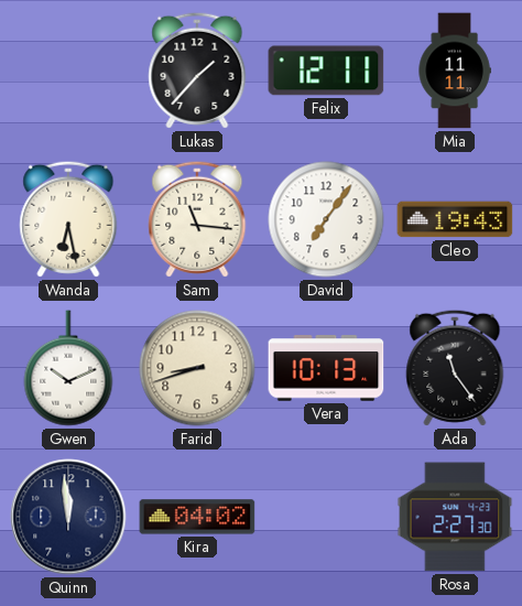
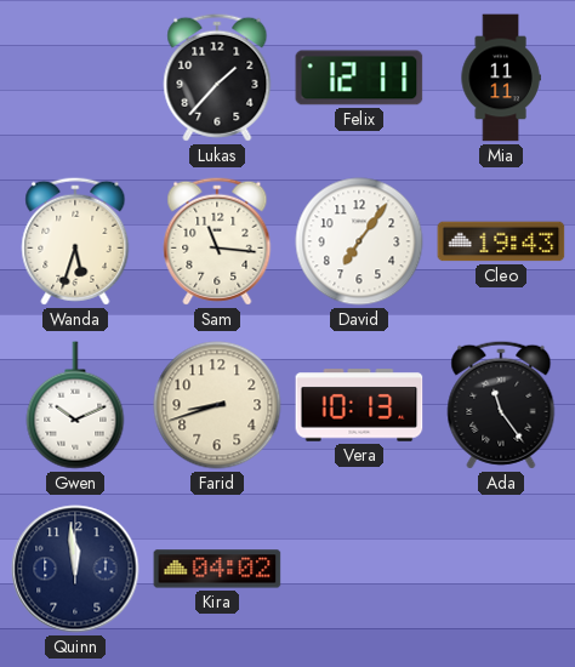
Wanda: 6:28 -> 5:33 (75, 241)
Rosa: 2:27 -> none (455, 517)
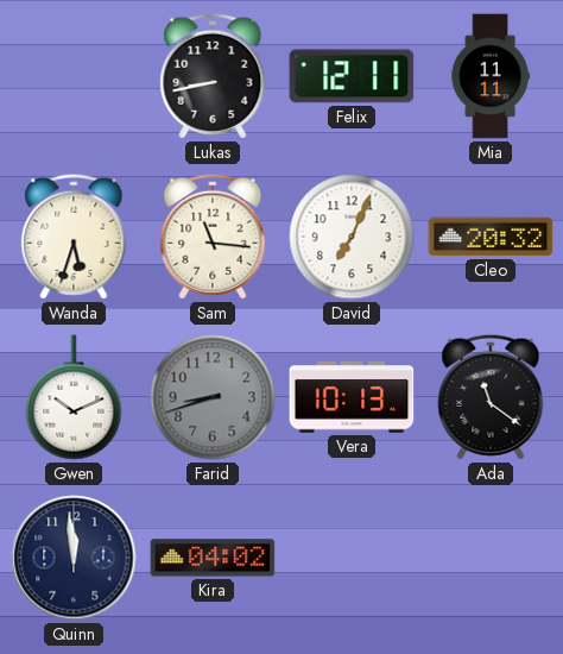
Lukas: 1:37 -> 8:43 (213, 76)
David: 7:06 -> 7:04 (352, 237)
Cleo: 19:43 -> 20:32 (491, 237)
Farid dial: cream -> grey (213, 397)
Ada: 11:24 -> 11:21 (491, 397)
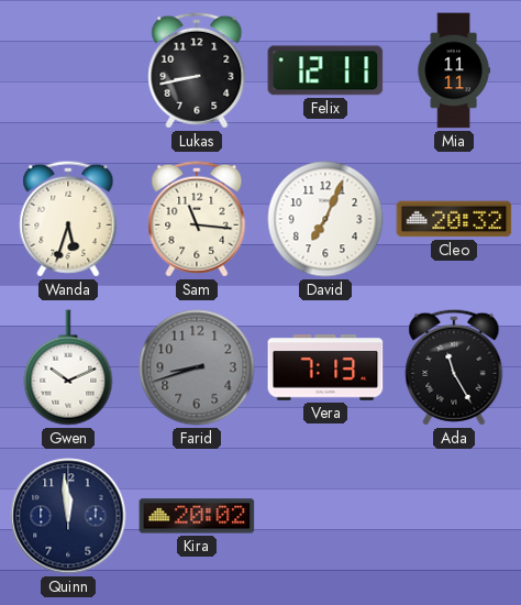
Vera: 10:13 -> 7:13 (325, 367)
Ada: 11:21 -> 11:25 (454, 367)
Kira: 04:02 -> 20:02 (197, 516)
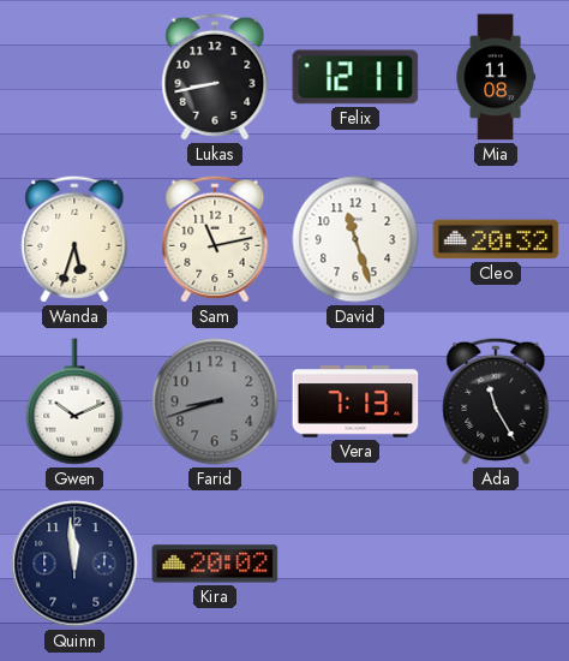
Mia: 11:11 -> 11:08 (496, 77)
Sam: 11:16 -> 11:13 (215, 239)
David: 7:04 -> 11:27 (355, 239)
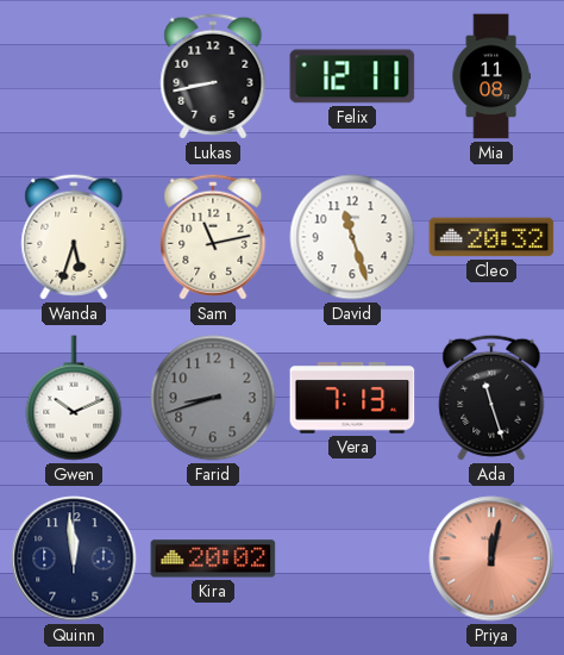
Ada: 11:25 -> 11:27 (491, 398)
Priya: none -> 12:02 (491, 559)
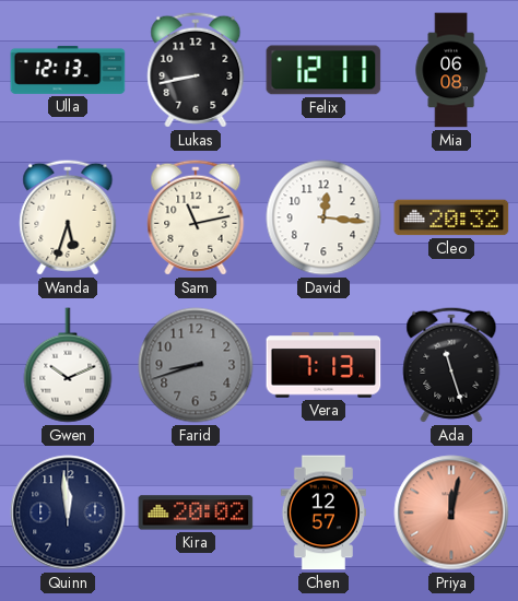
Ulla: none -> 12:13 (68, 70)
Mia: 11:08 -> 06:08 (451, 70)
David: 11:27 -> 12:16 (323, 217)
Chen: none -> 12:57 (323, 512)
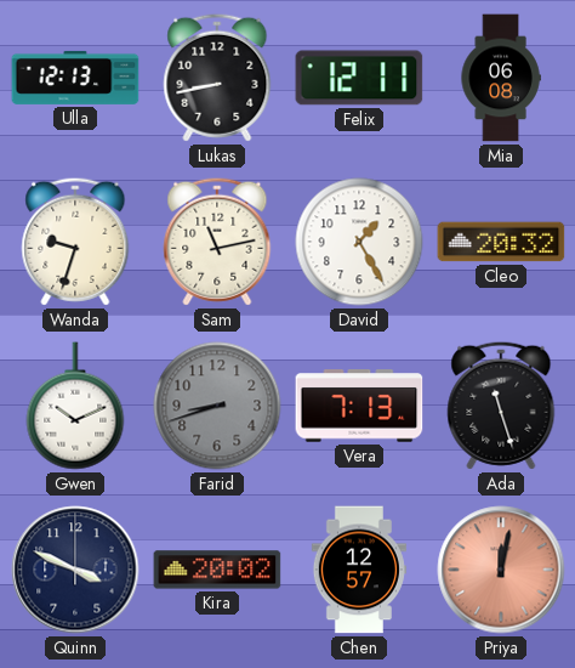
Wanda: 5:33 -> 9:33 (75, 242)
David: 12:16 -> 1:25 (359, 242)
Quinn: 11:59 -> 3:49 (75, 570)
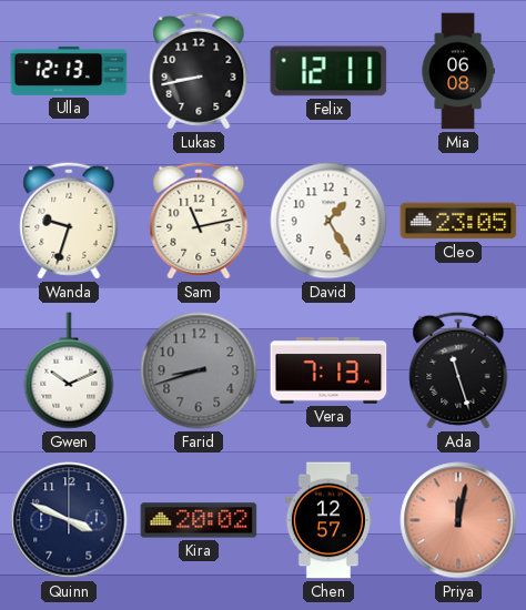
Cleo: 20:32 -> 23:05 (458, 221)
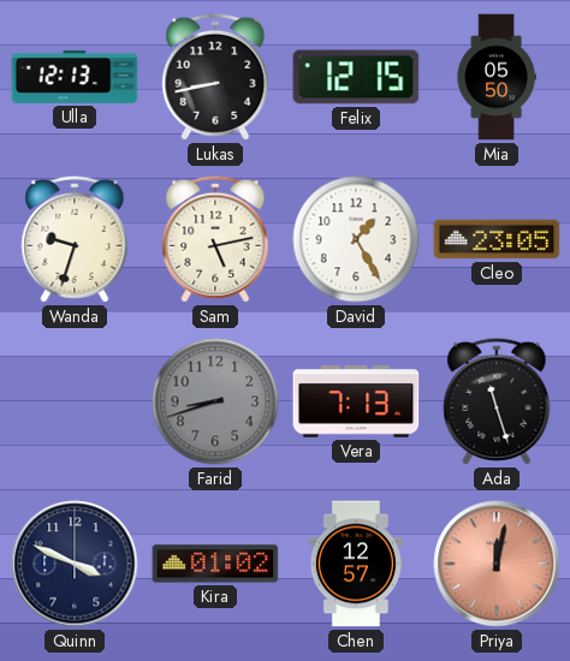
Felix: 12:11 -> 12:15 (356, 77)
Mia: 06:08 -> 05:50 (497, 77)
Sam: 11:13 -> 5:13 (215, 239)
Gwen: 10:11 -> none (69, 370)
Kira: 20:02 -> 01:02 (215, 564)
